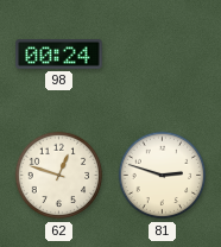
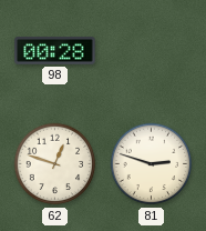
98: 00:24 -> 00:28 (55, 51)
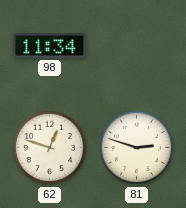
98: 00:28 -> 11:34 (50, 46)
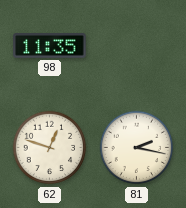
98: 11:34 -> 11:35 (50, 46)
81: 2:48 -> 2:17 (137, 148)
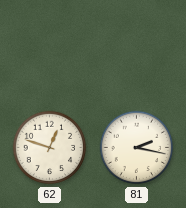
98: 11:35 -> none (50, 46)
